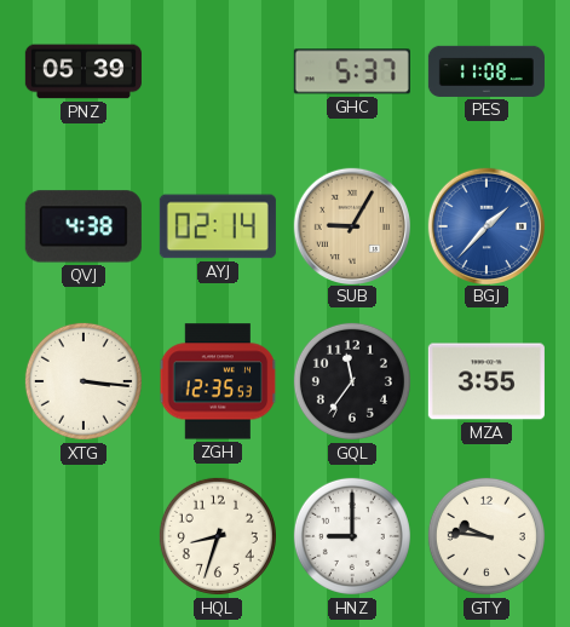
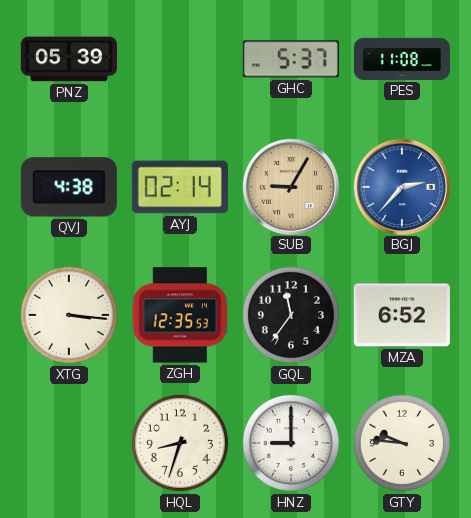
BGJ: 1:37 -> 2:37 (401, 186)
MZA: 3:55 -> 6:52 (402, 315)
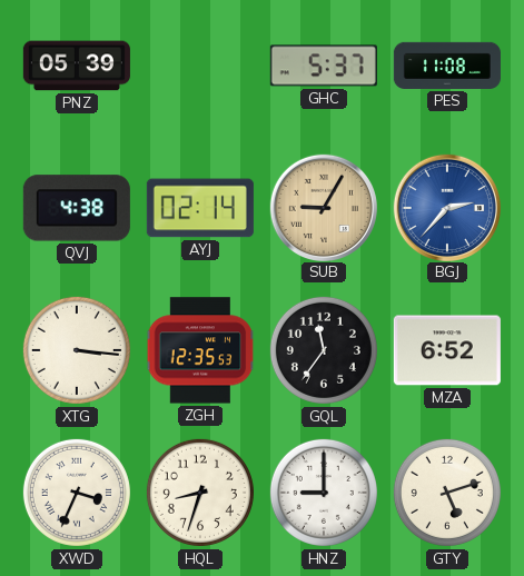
XWD: none -> 3:34 (77, 493)
GTY: 9:46 -> 5:12 (447, 493)
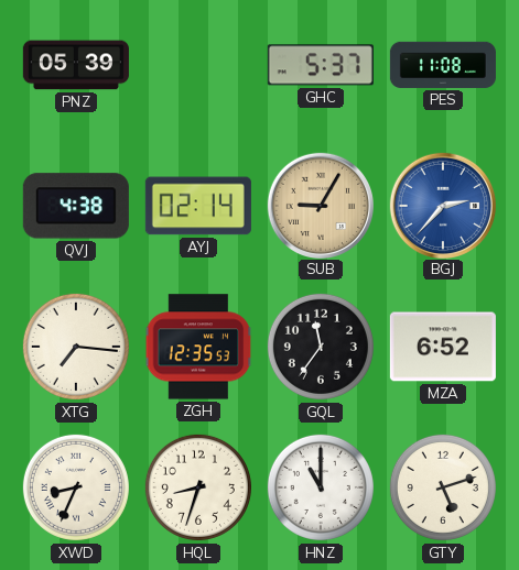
XTG: 3:16 -> 7:16 (76, 347)
XWD: 3:34 -> 8:34 (76, 487)
HNZ: 9:00 -> 11:00 (321, 487)
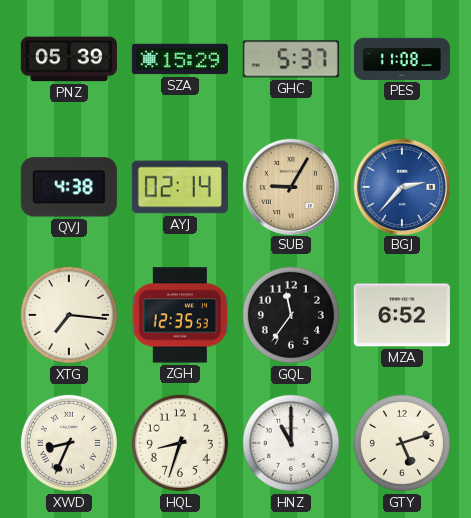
SZA: none -> 15:29 (180, 59)
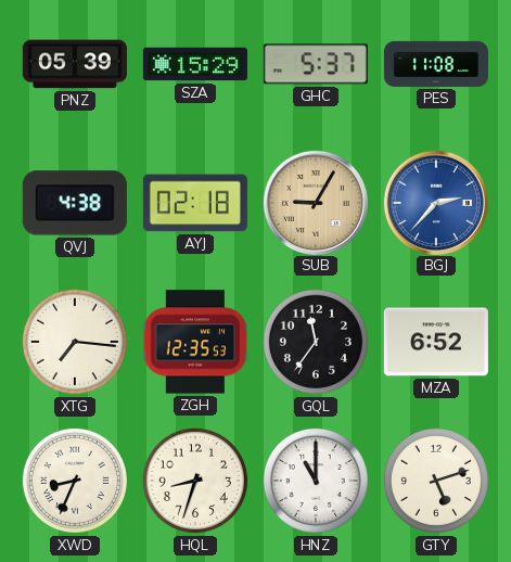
AYJ: 02:14 -> 02:18 (195, 203)
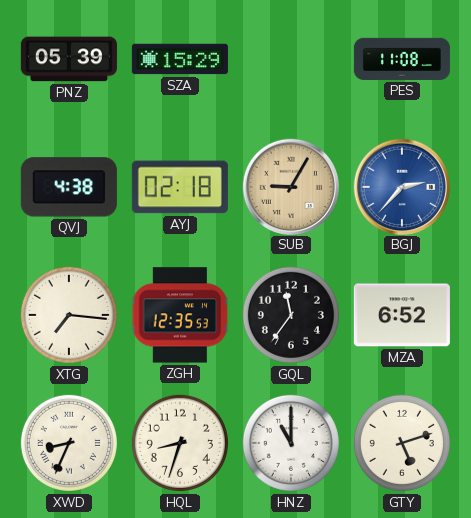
GHC: 5:37 -> none (316, 64)
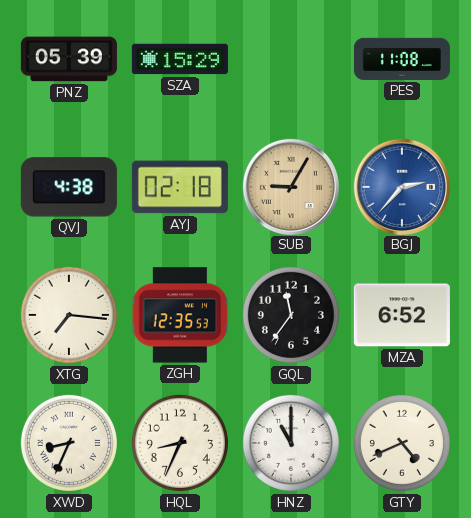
HQL: 8:33 -> 8:34 (180, 443)
GTY: 5:12 -> 4:41 (402, 443)
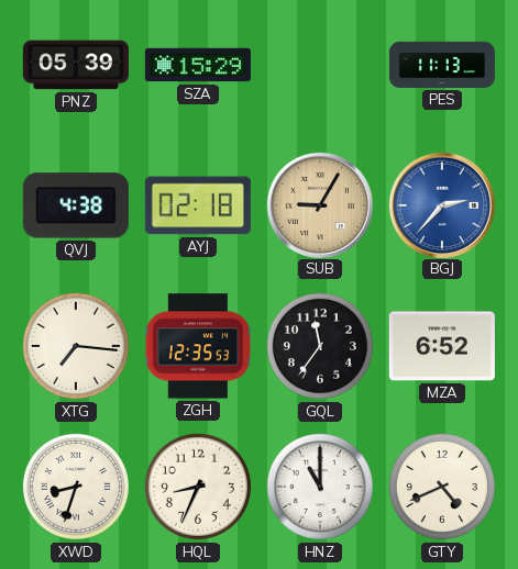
PES: 11:08 -> 11:13 (442, 65)
XWD: 8:34 -> 8:33 (76, 487)
